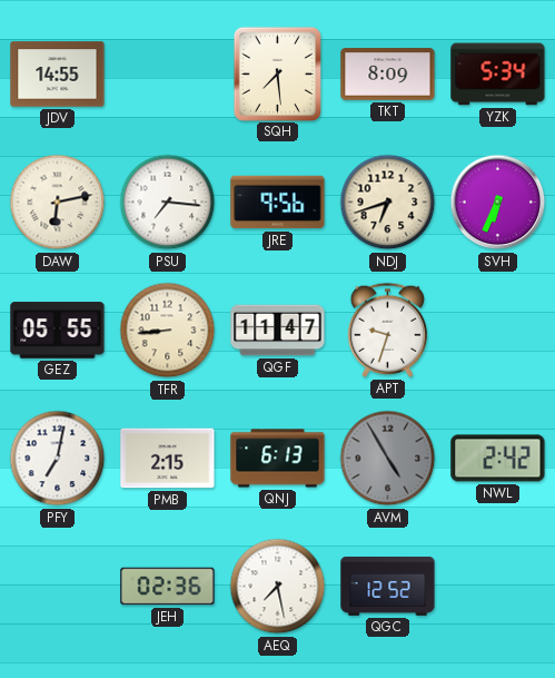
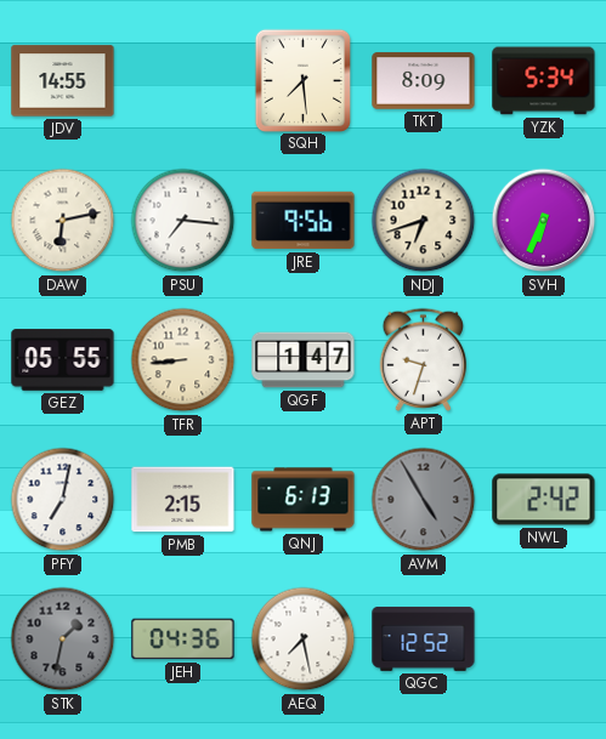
QGF: 11:47 -> 1:47 (304, 360)
STK: none -> 1:32 (63, 639)
JEH: 02:36 -> 04:36 (183, 639)
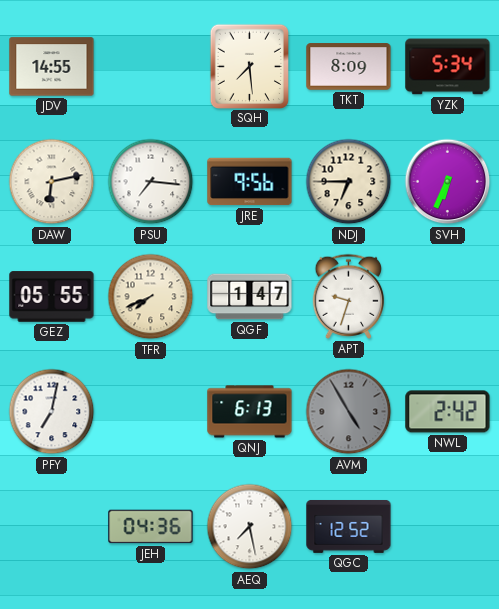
NDJ: 6:42 -> 6:45 (349, 182)
TFR: 8:44 -> 7:41 (151, 297)
PMB: 2:15 -> none (183, 500)
STK: 1:32 -> none (63, 639)
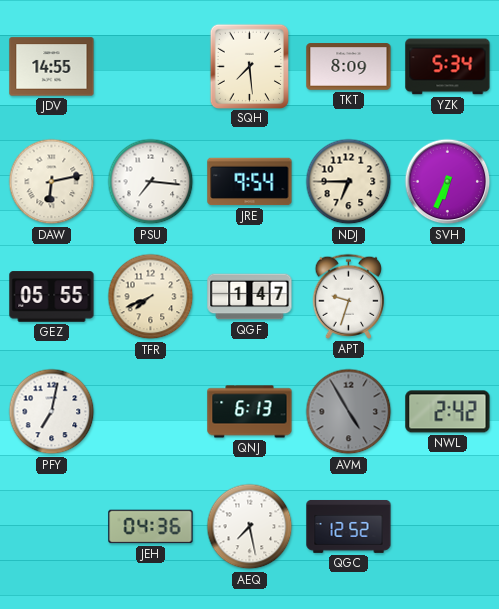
JRE: 9:56 -> 9:54 (250, 182)
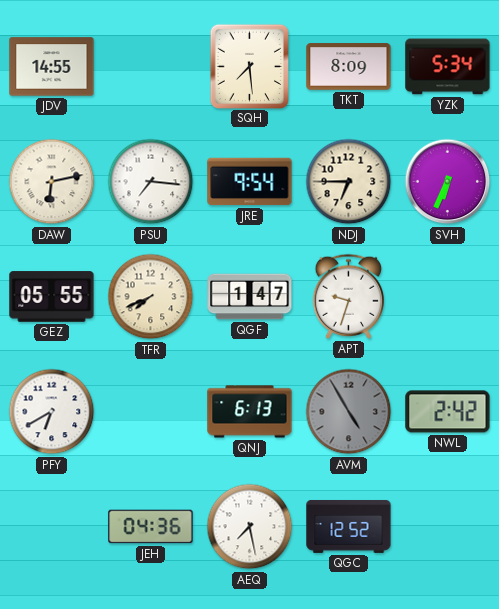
PFY: 7:02 -> 6:40 (52, 412)
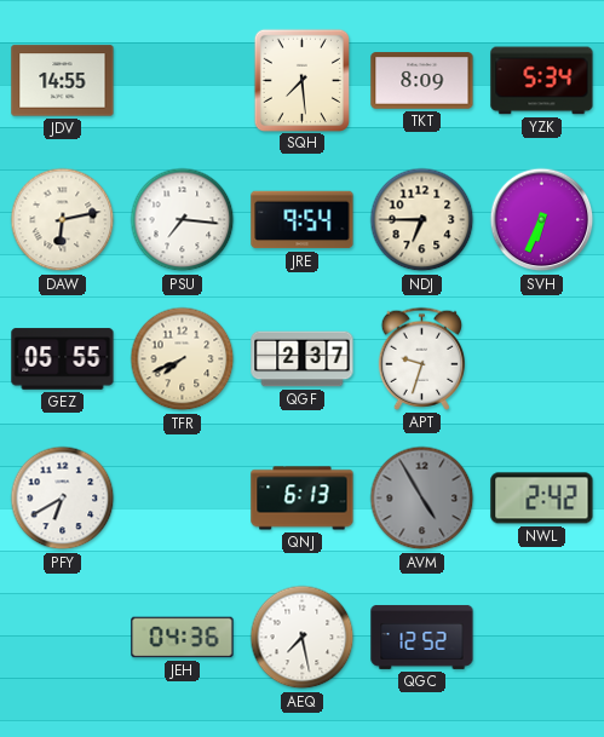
QGF: 1:47 -> 2:37 (303, 359)
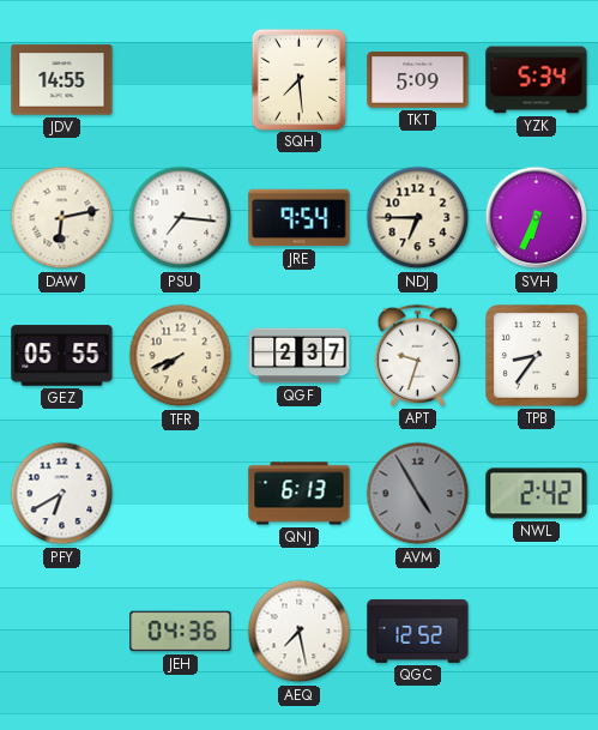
TKT: 8:09 -> 5:09 (418, 80)
TPB: none -> 8:36 (537, 356)
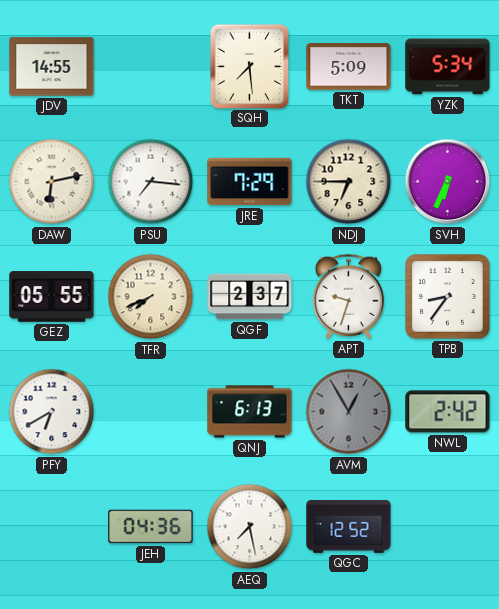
JRE: 9:54 -> 7:29 (250, 182)
AVM: 4:55 -> 12:55 (349, 412)
